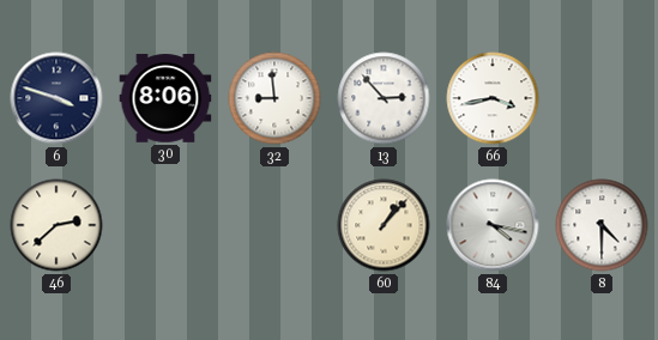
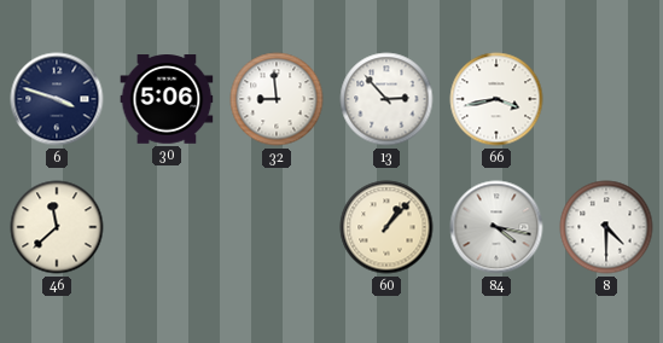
30: 8:06 -> 5:06 (167, 99)
46: 2:38 -> 11:38 (57, 227)
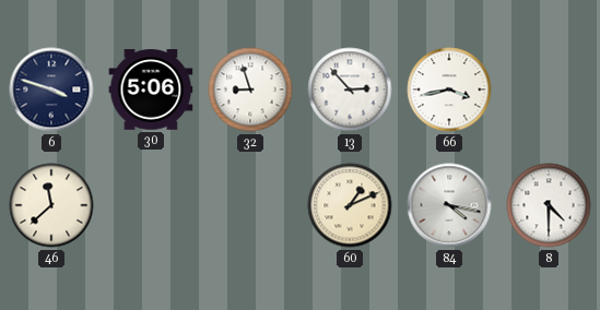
32: 8:59 -> 8:57 (250, 90)
60: 1:07 -> 1:11 (350, 205)
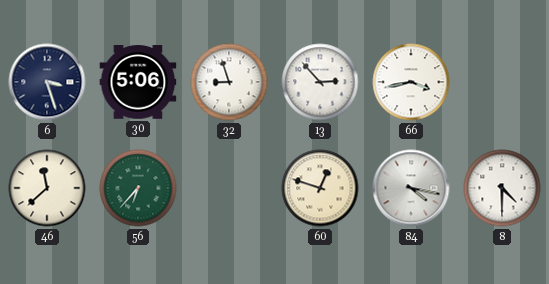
6: 3:48 -> 3:27 (47, 82)
56: none -> 6:37 (138, 188)
60: 1:11 -> 12:48 (320, 188)
